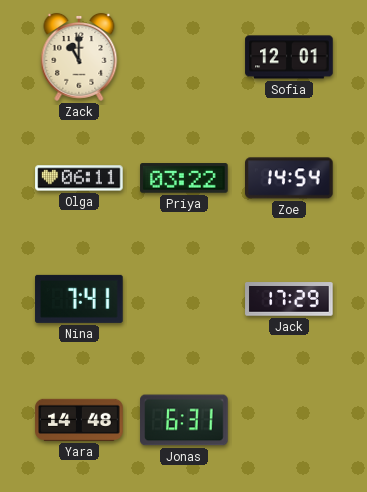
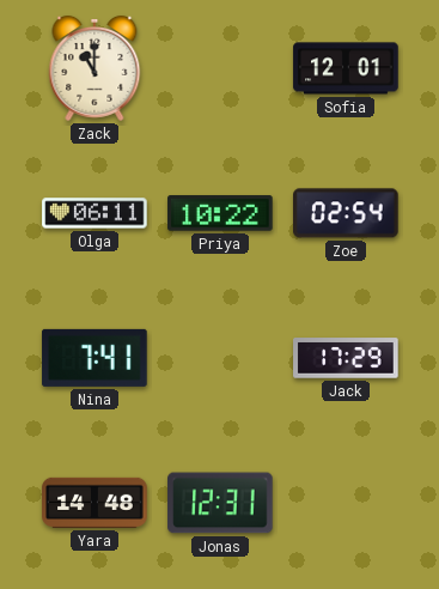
Priya: 03:22 -> 10:22 (220, 213)
Zoe: 14:54 -> 02:54 (347, 213)
Jonas: 6:31 -> 12:31 (220, 503)
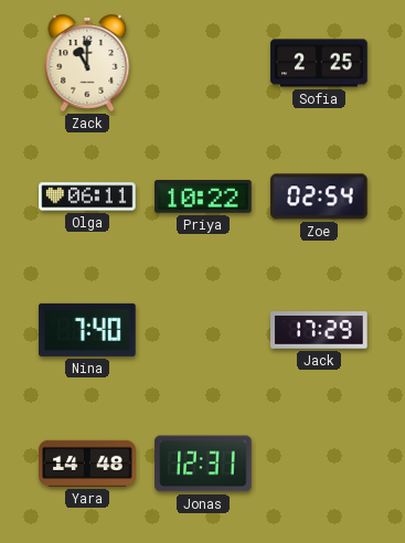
Sofia: 12:01 -> 2:25 (319, 63)
Nina: 7:41 -> 7:40 (87, 330)
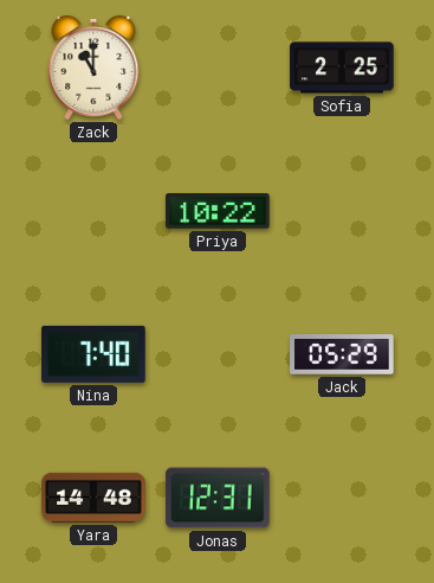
Olga: 06:11 -> none (87, 196)
Zoe: 02:54 -> none (320, 196)
Jack: 17:29 -> 05:29 (342, 354)
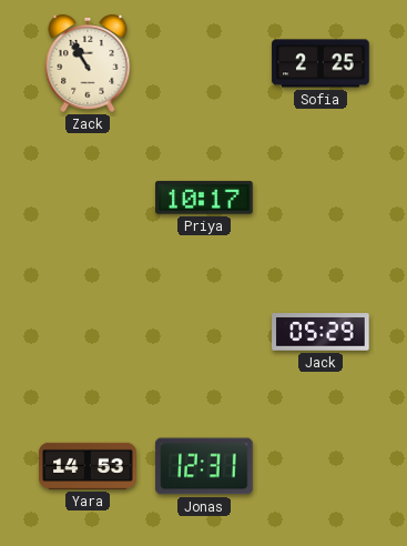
Zack: 11:00 -> 10:55 (88, 63)
Priya: 10:22 -> 10:17 (204, 198)
Nina: 7:40 -> none (93, 354)
Yara: 14:48 -> 14:53 (88, 466)
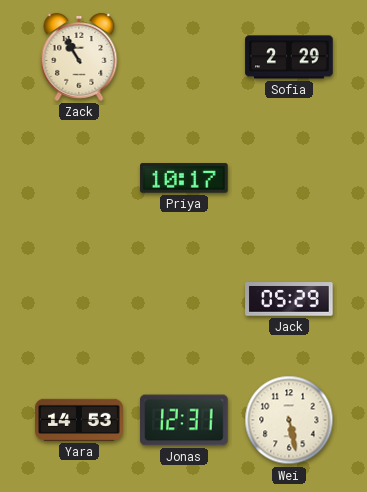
Sofia: 2:25 -> 2:29 (289, 57)
Wei: none -> 5:28 (289, 420)
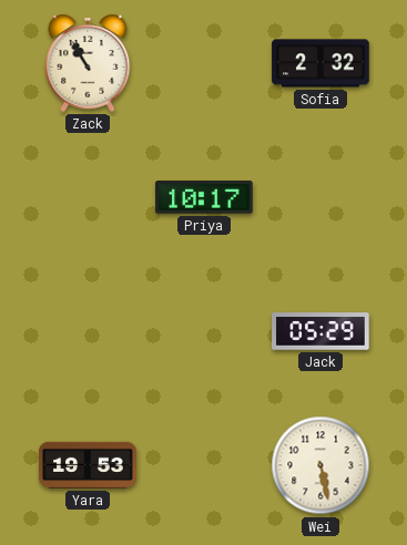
Sofia: 2:29 -> 2:32 (320, 63)
Yara: 14:53 -> 19:53 (88, 465)
Jonas: 12:31 -> none (184, 420)
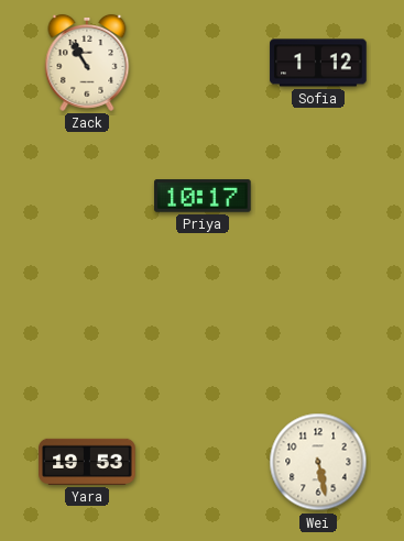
Sofia: 2:32 -> 1:12 (318, 63)
Jack: 05:29 -> none (320, 331)
